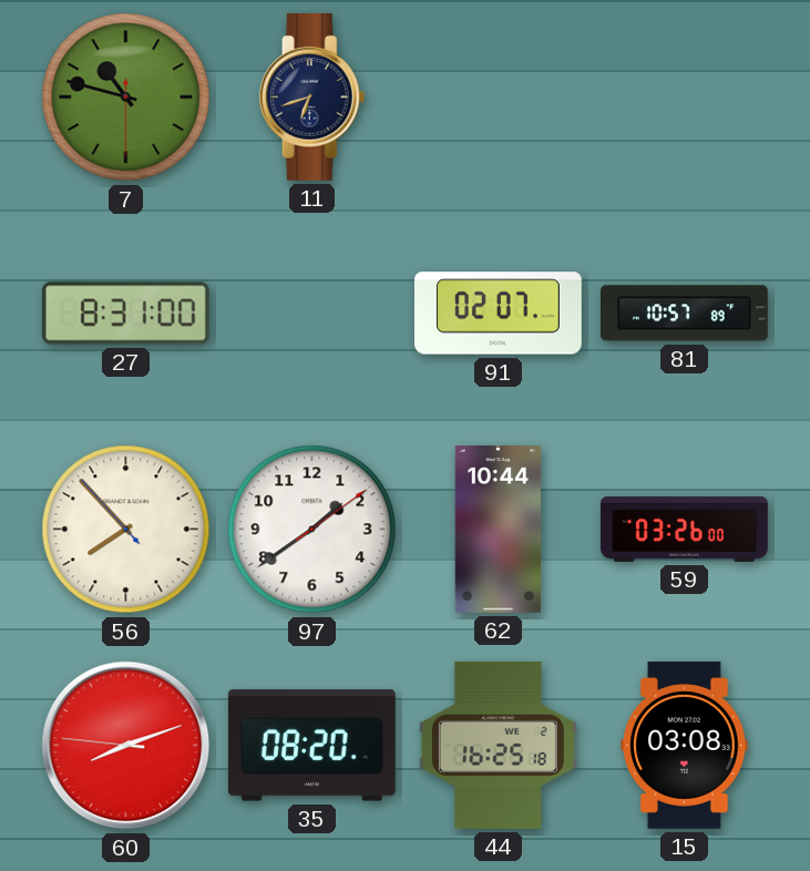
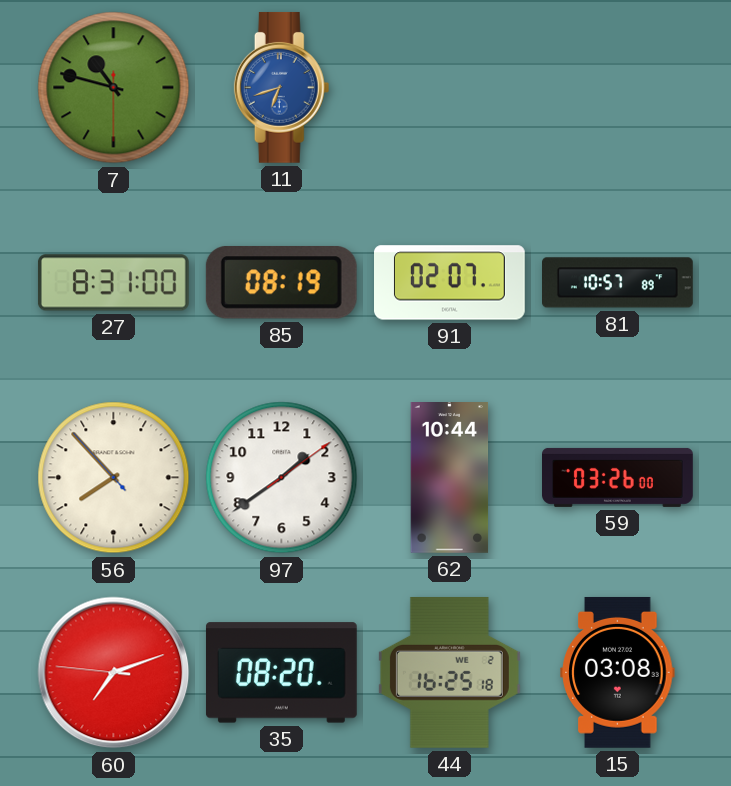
11 dial: navy -> blue (282, 87)
85: none -> 08:19 (281, 282)
60: 8:11 -> 7:11 (114, 673)
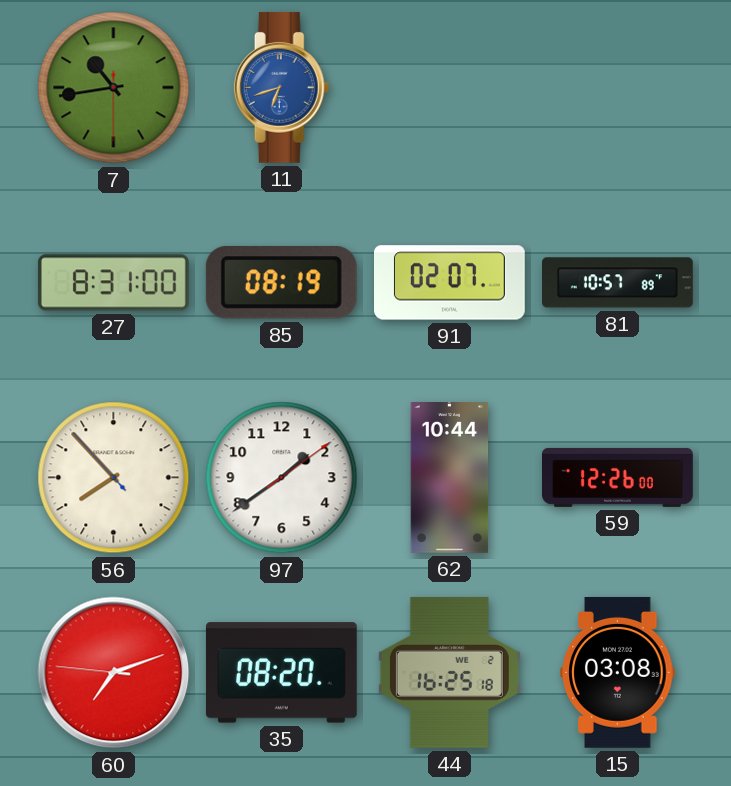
7: 10:47 -> 10:43 (114, 88)
59: 03:26 -> 12:26 (618, 477)
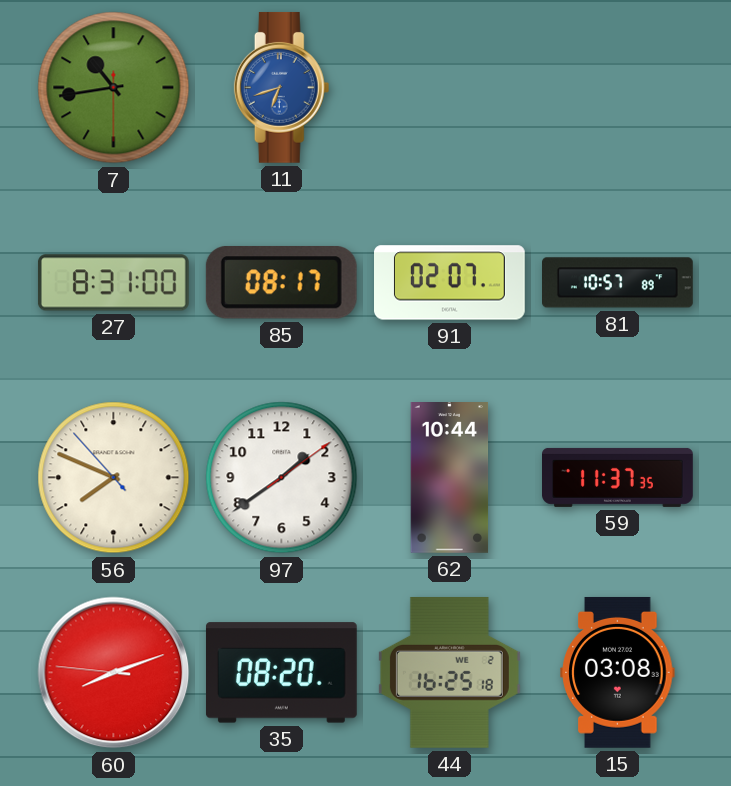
85: 08:19 -> 08:17 (281, 282)
56: 7:52 -> 7:48 (114, 478)
59: 12:26 -> 11:37 (618, 477)
60: 7:11 -> 8:11 (114, 673)
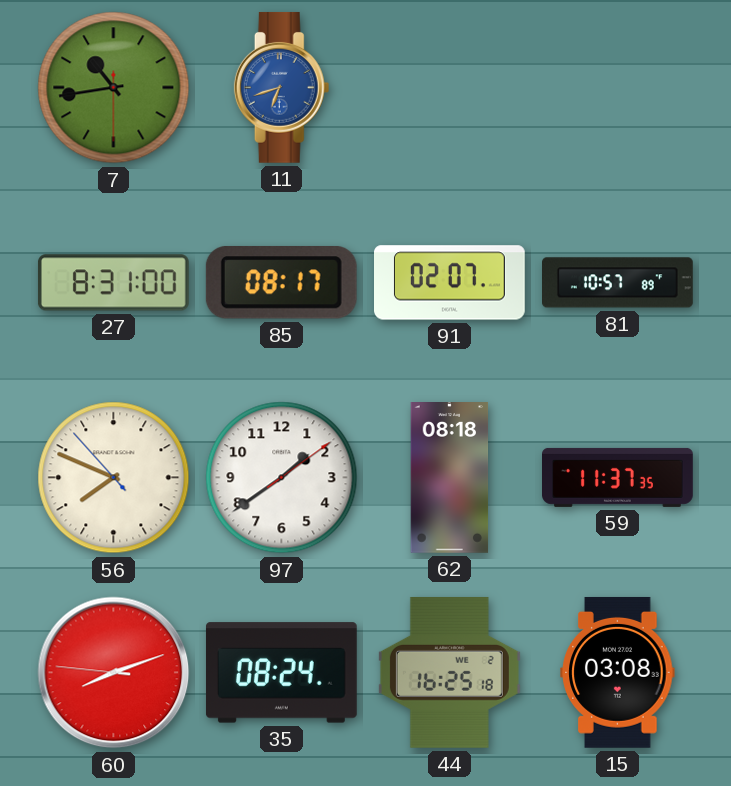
62: 10:44 -> 08:18 (450, 478)
35: 08:20 -> 08:24 (281, 673)
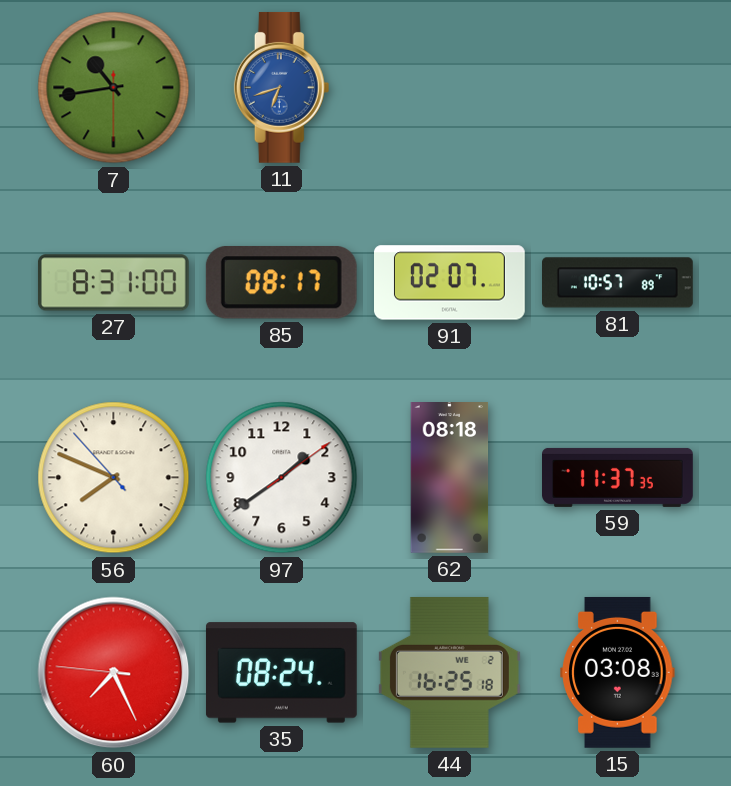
60: 8:11 -> 7:25 (114, 673)
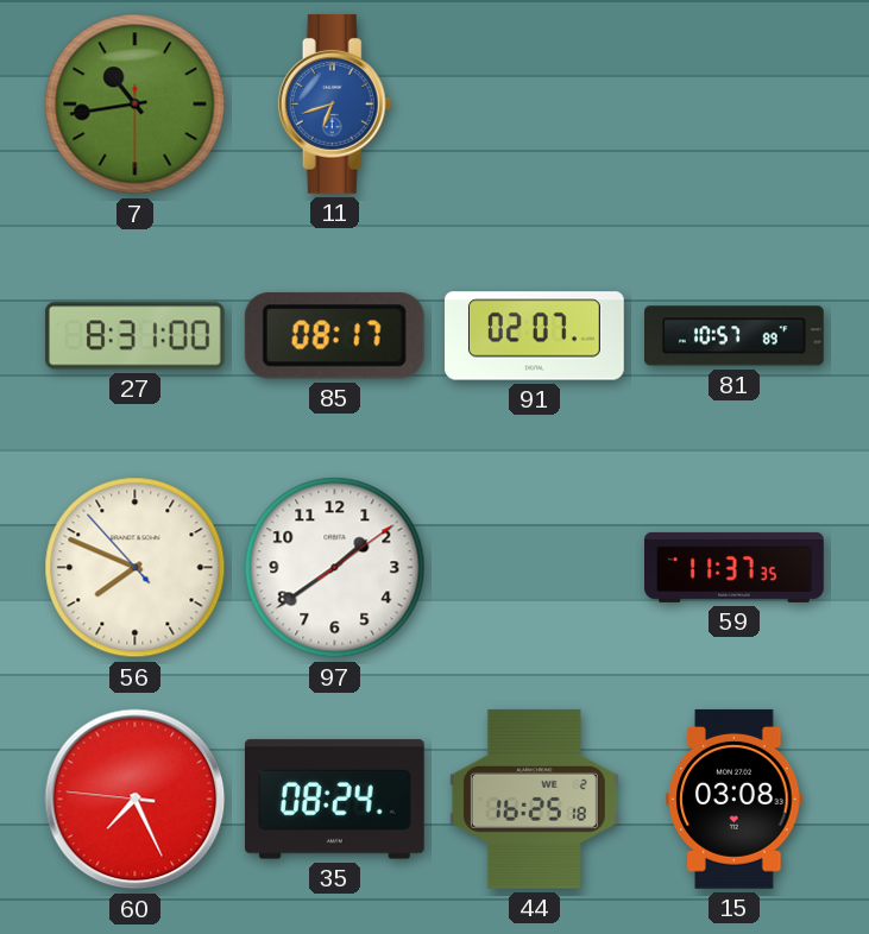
62: 08:18 -> none (450, 478)
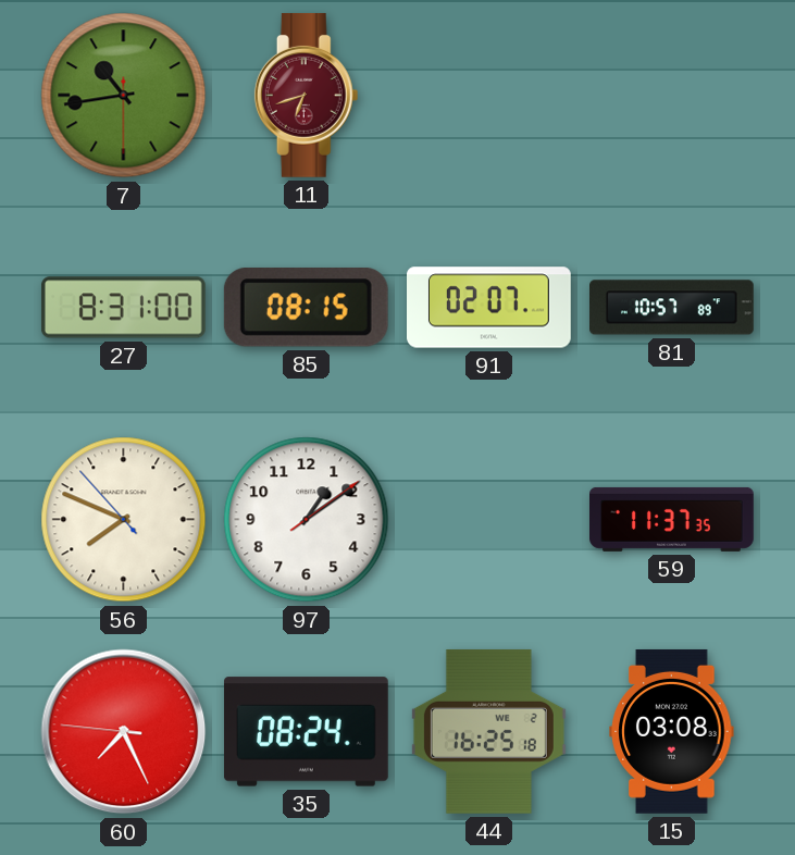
11 dial: blue -> burgundy (307, 95)
85: 08:17 -> 08:15 (306, 307)
97: 1:39 -> 1:09 (307, 520)
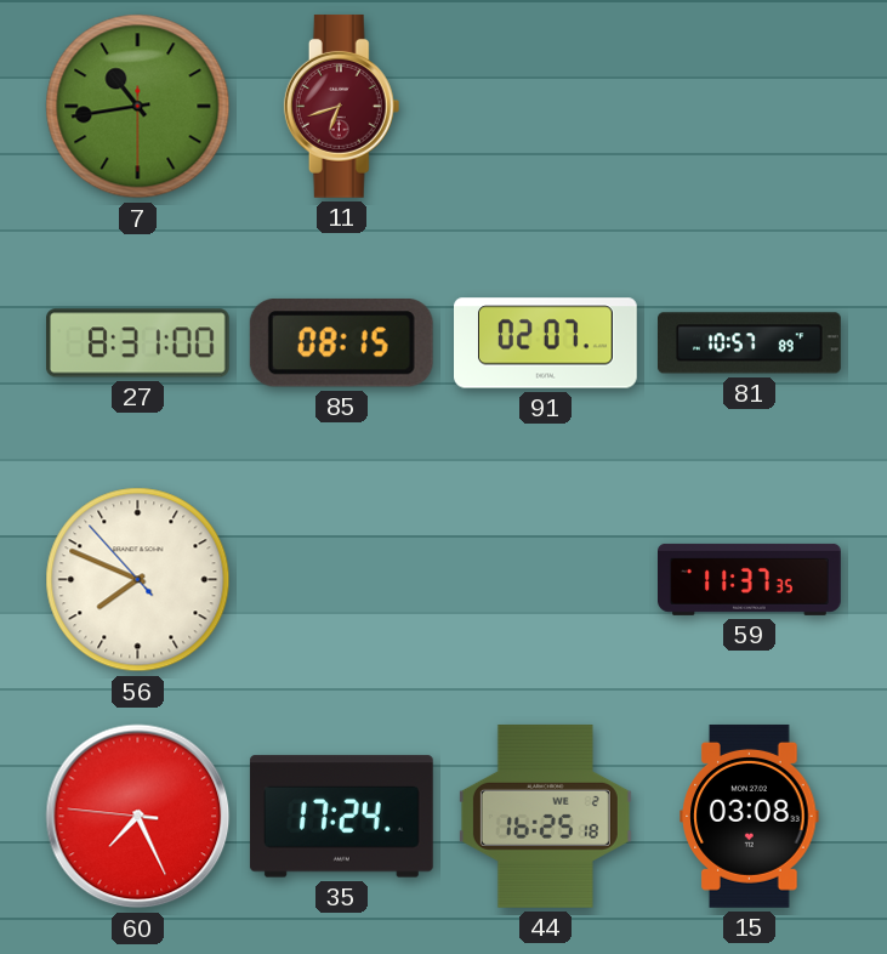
97: 1:09 -> none (307, 520)
35: 08:24 -> 17:24 (341, 817)
